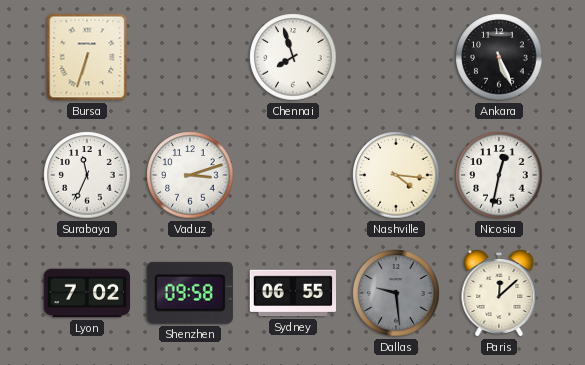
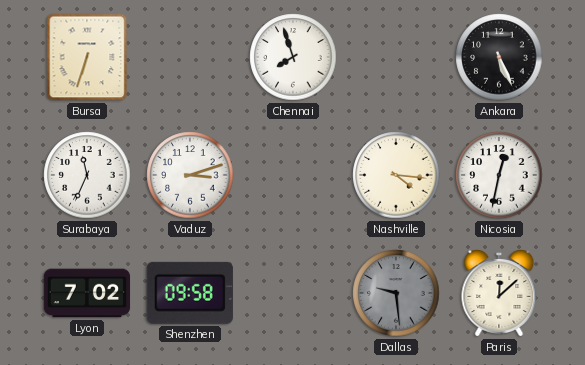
Sydney: 06:55 -> none (293, 293)
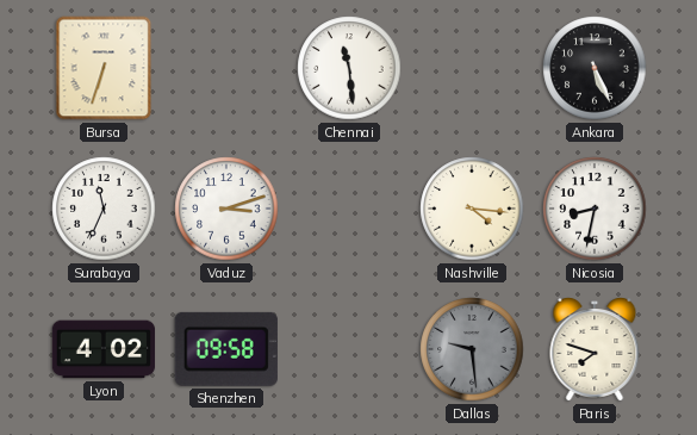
Chennai: 7:57 -> 11:29 (349, 68)
Nicosia: 12:32 -> 8:32 (595, 209)
Lyon: 7:02 -> 4:02 (104, 349)
Paris: 12:08 -> 7:48 (595, 350)
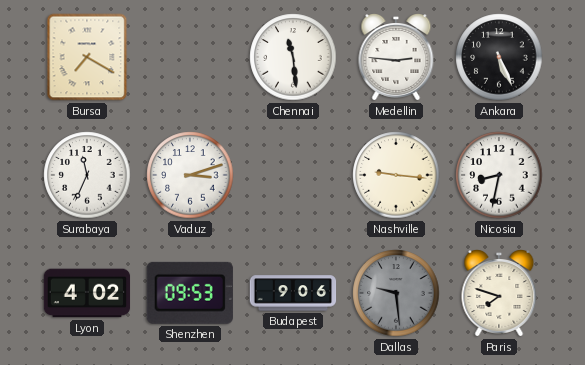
Bursa: 6:33 -> 7:20 (87, 57)
Medellin: none -> 2:46 (396, 58)
Nashville: 4:16 -> 9:16 (396, 175)
Shenzhen: 09:58 -> 09:53 (190, 293)
Budapest: none -> 9:06 (293, 293)
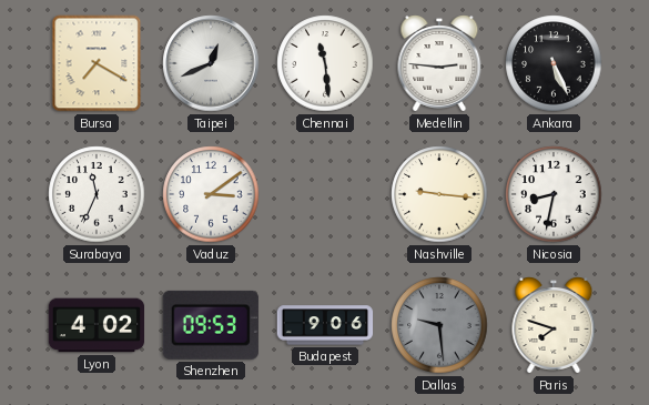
Taipei: none -> 12:41 (211, 63)
Vaduz: 3:12 -> 3:09 (211, 194)
